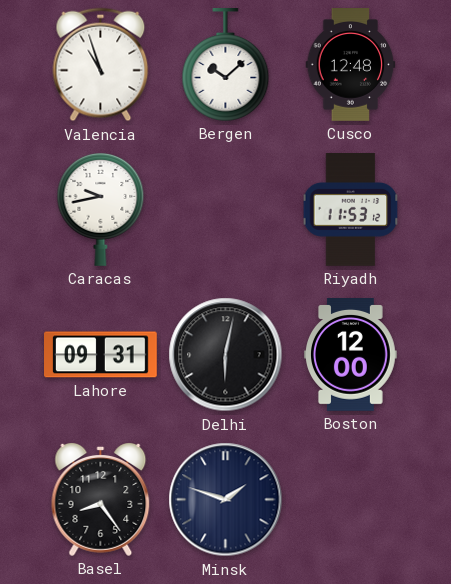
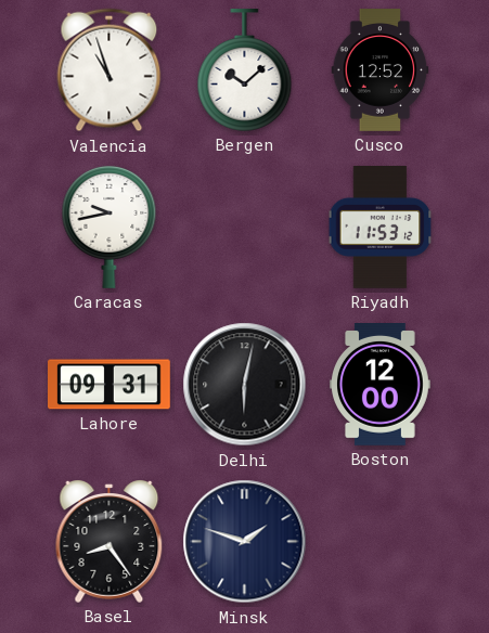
Cusco: 12:48 -> 12:52 (381, 70)
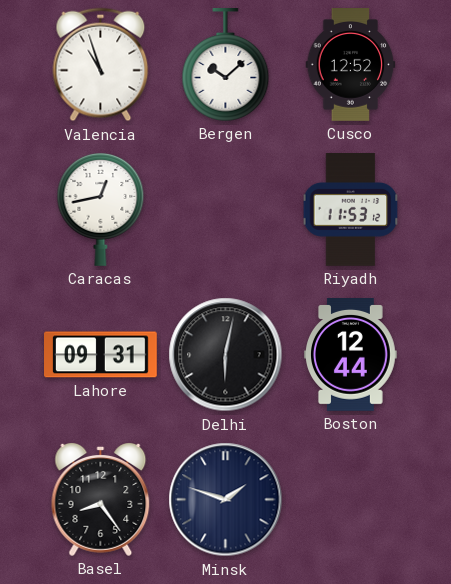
Caracas: 9:43 -> 12:43 (101, 209)
Boston: 12:00 -> 12:44 (351, 355)
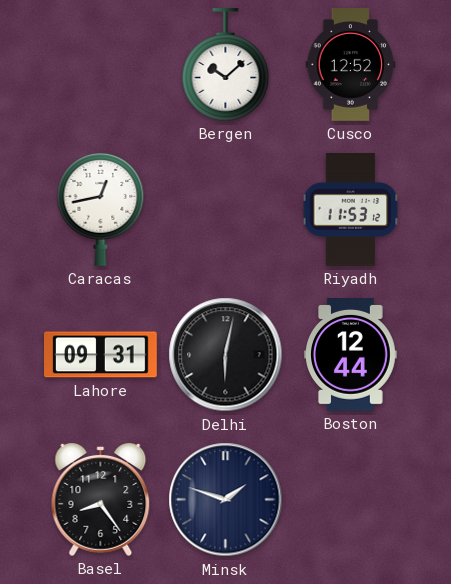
Valencia: 10:57 -> none (101, 65)
